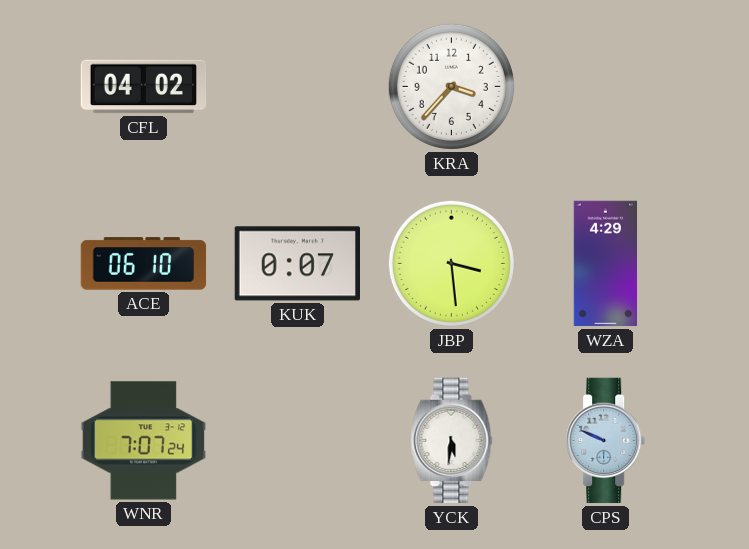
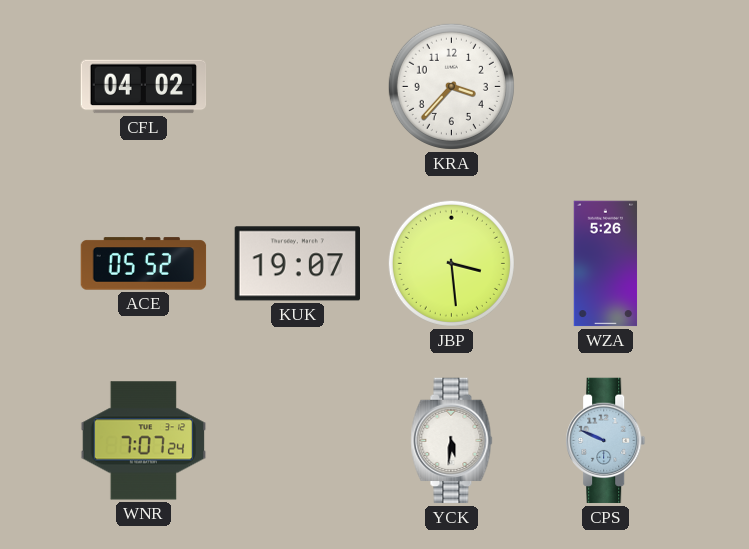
ACE: 06:10 -> 05:52 (144, 264)
KUK: 0:07 -> 19:07 (297, 264)
WZA: 4:29 -> 5:26 (606, 264)
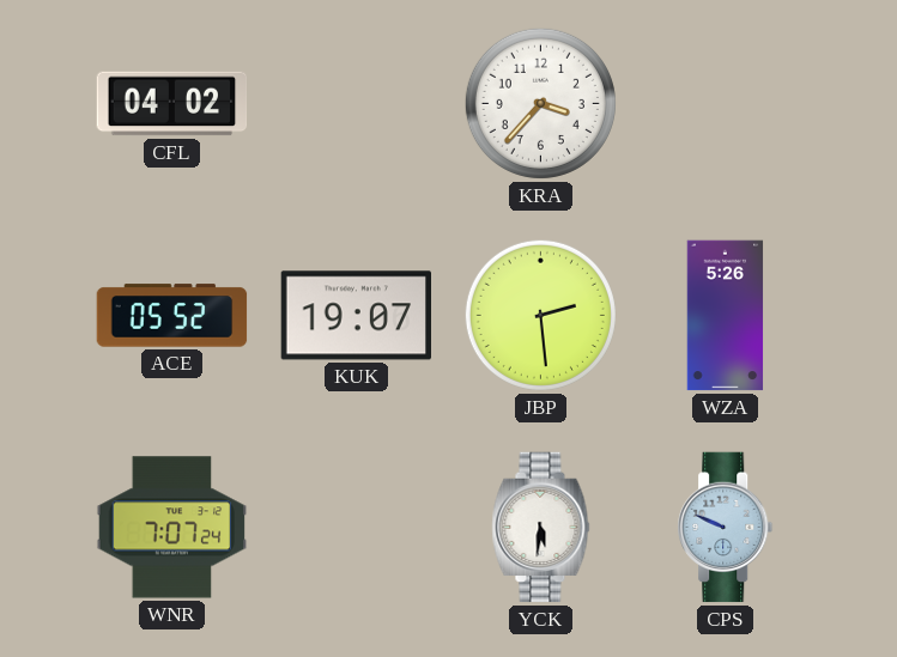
JBP: 3:29 -> 2:29 (540, 315)
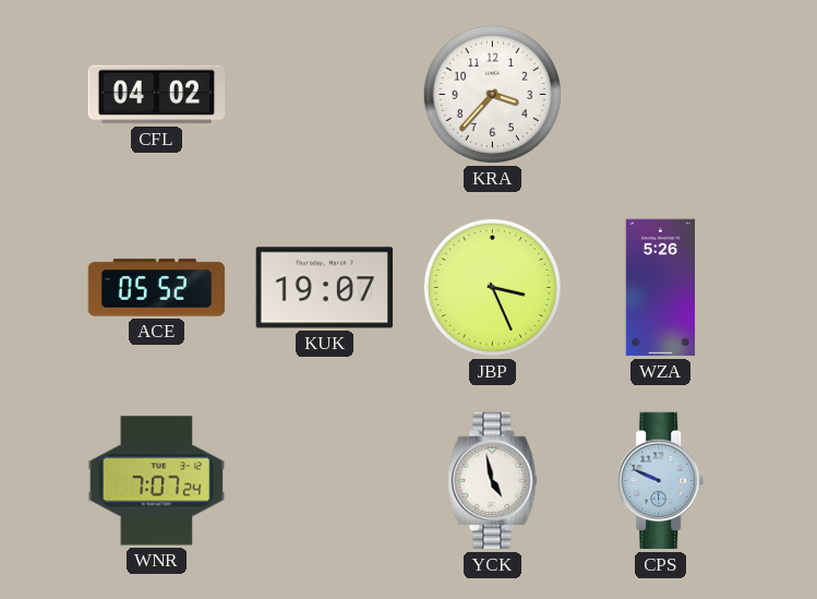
JBP: 2:29 -> 3:26 (492, 287)
YCK: 5:31 -> 4:58 (493, 481)
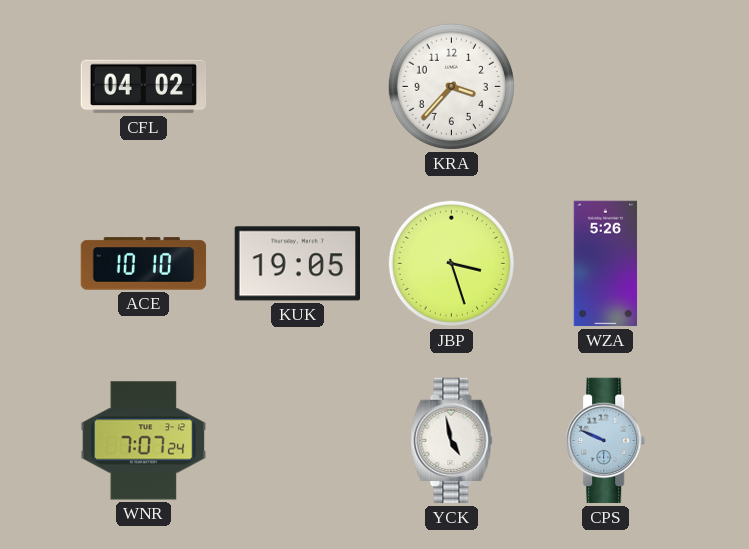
ACE: 05:52 -> 10:10 (144, 264)
KUK: 19:07 -> 19:05 (297, 264)
JBP: 3:26 -> 3:27 (451, 263)
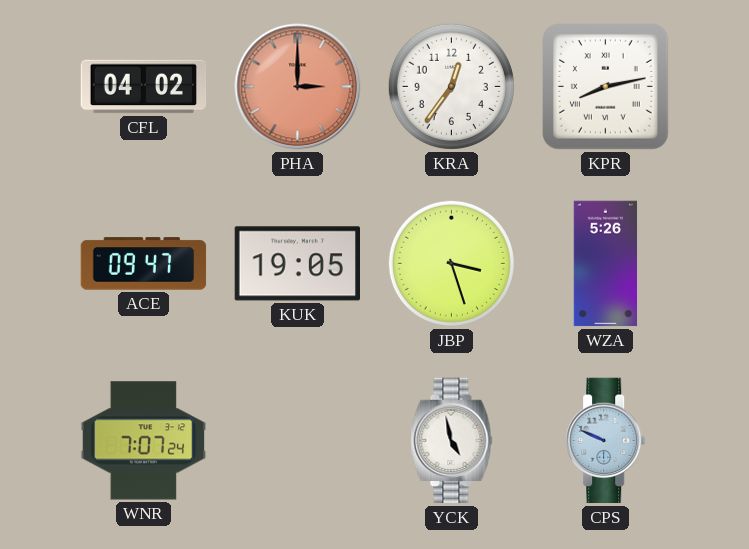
PHA: none -> 3:00 (298, 87)
KRA: 3:37 -> 12:36 (451, 86)
KPR: none -> 8:13 (606, 87)
ACE: 10:10 -> 09:47 (144, 264)
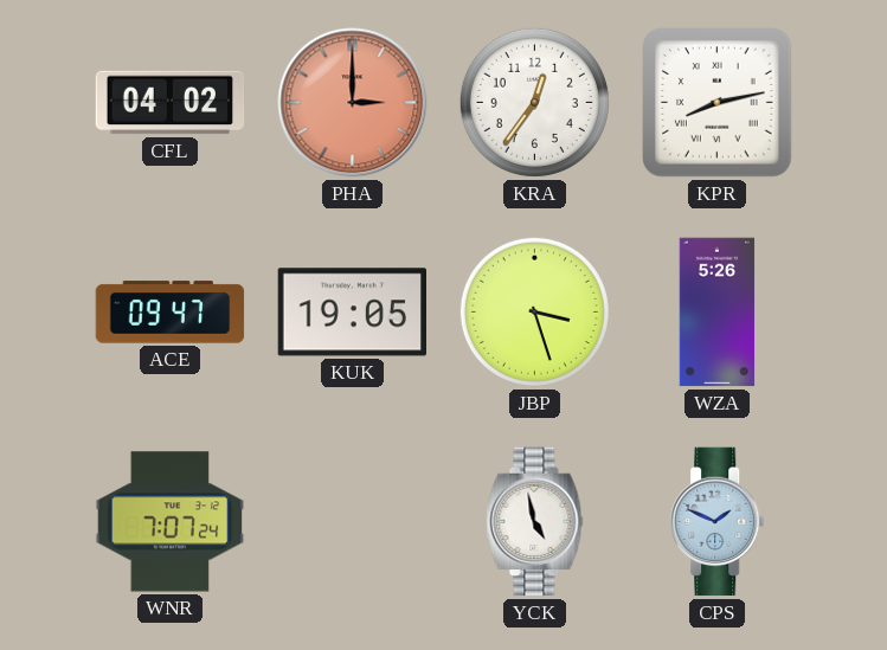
CPS: 9:49 -> 1:49 (718, 522)
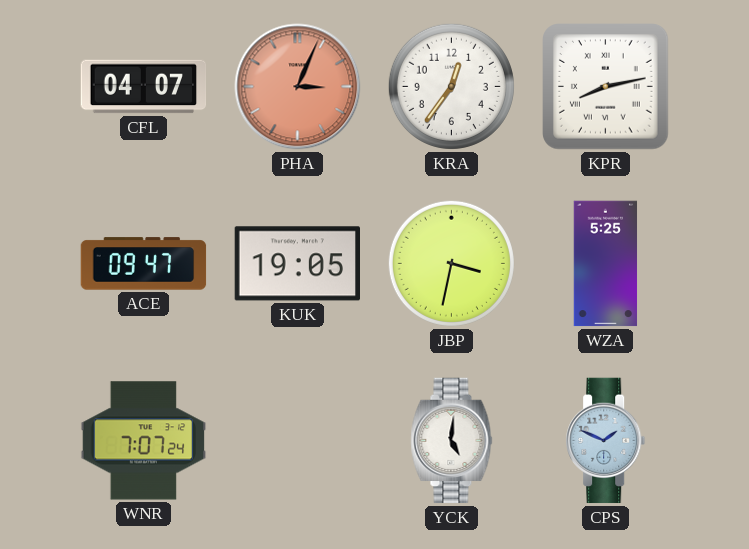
CFL: 04:02 -> 04:07 (144, 87)
PHA: 3:00 -> 3:04 (298, 87)
JBP: 3:27 -> 3:32 (451, 263)
WZA: 5:26 -> 5:25 (606, 264)
YCK: 4:58 -> 5:01 (452, 441)
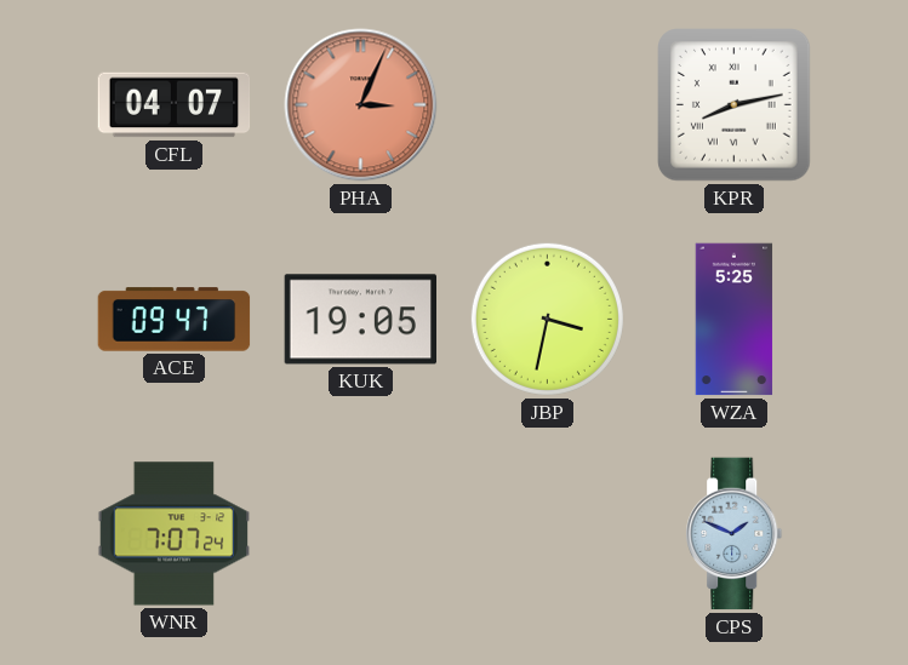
KRA: 12:36 -> none (451, 86)
YCK: 5:01 -> none (452, 441)
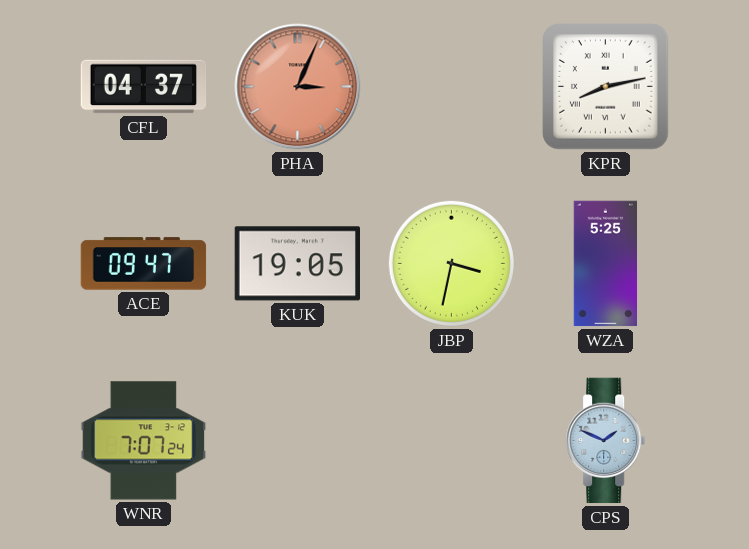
CFL: 04:07 -> 04:37 (144, 87)
